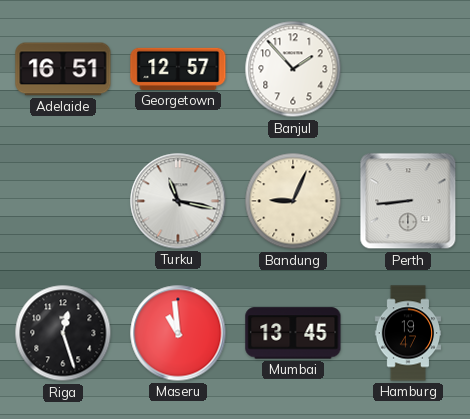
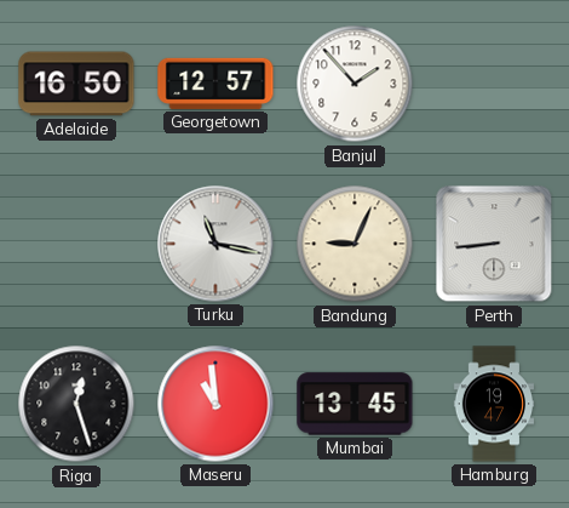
Adelaide: 16:51 -> 16:50 (76, 84)
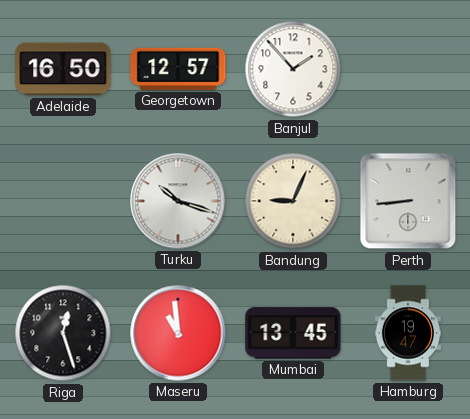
Turku: 11:17 -> 10:18 (178, 201)
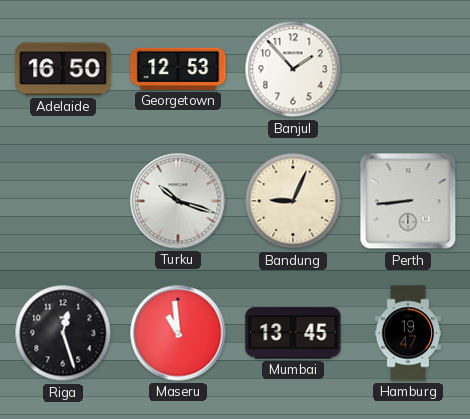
Georgetown: 12:57 -> 12:53 (178, 69)
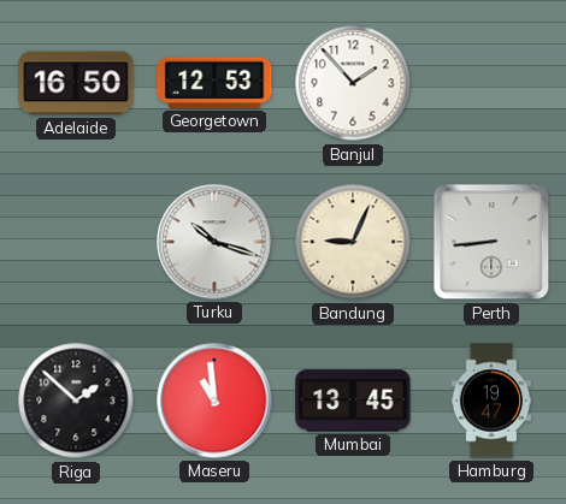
Riga: 12:27 -> 1:52 (76, 401)
